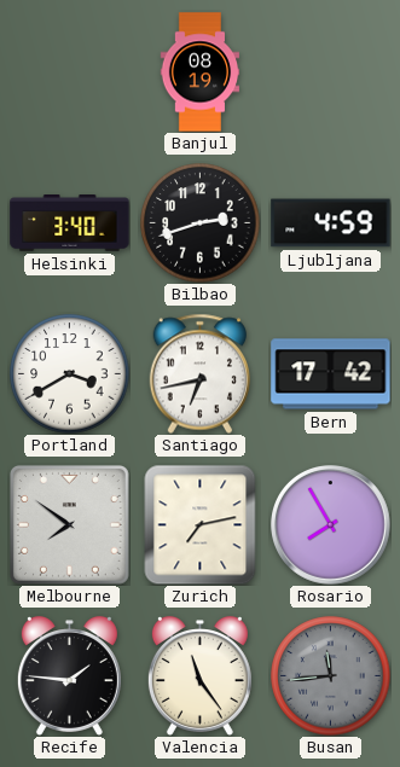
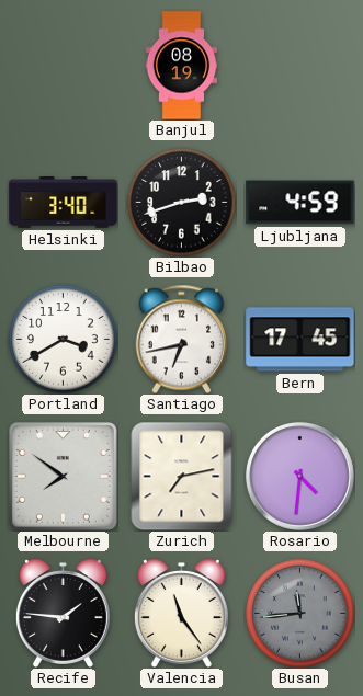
Bern: 17:42 -> 17:45 (300, 340)
Rosario: 7:55 -> 4:31 (300, 477)
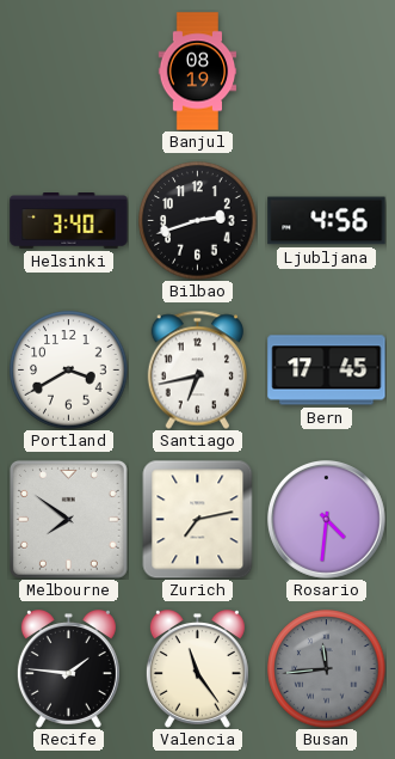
Ljubljana: 4:59 -> 4:56 (327, 221)
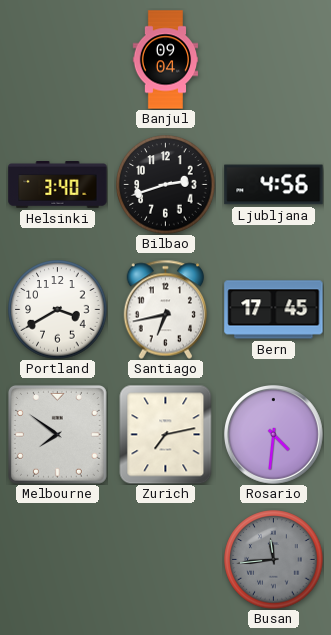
Banjul: 08:19 -> 09:04 (166, 60)
Recife: 1:46 -> none (68, 669)
Valencia: 11:24 -> none (197, 669)
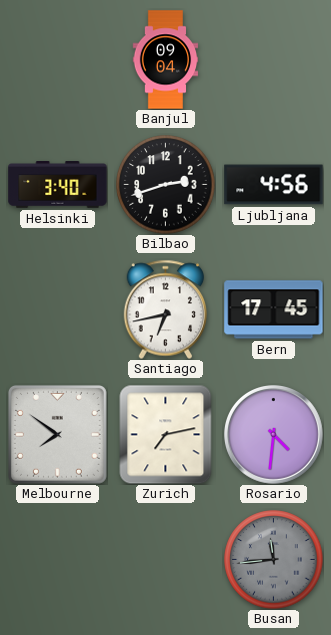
Portland: 3:40 -> none (58, 310)
